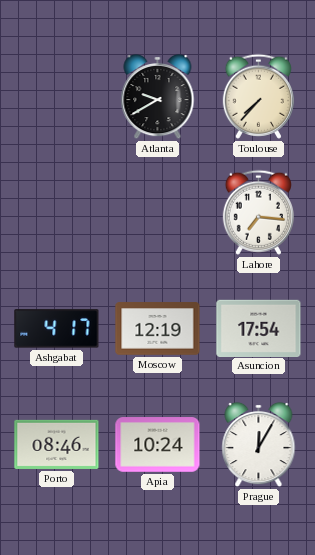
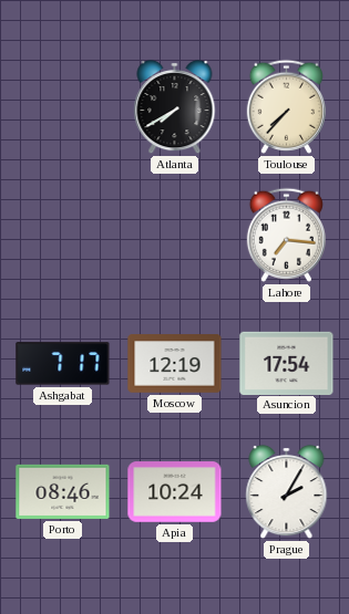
Atlanta: 9:40 -> 7:40 (175, 107)
Ashgabat: 4:17 -> 7:17 (63, 364)
Prague: 12:05 -> 2:05 (287, 492)
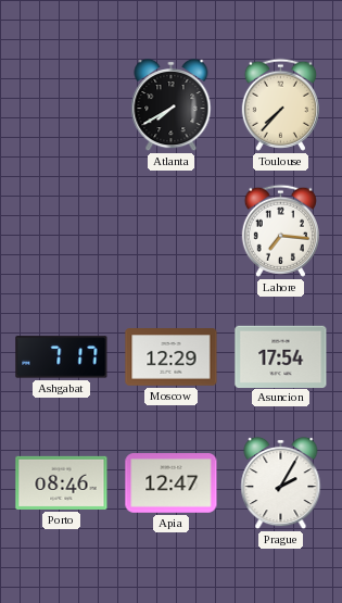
Moscow: 12:19 -> 12:29 (172, 357)
Apia: 10:24 -> 12:47 (172, 483)
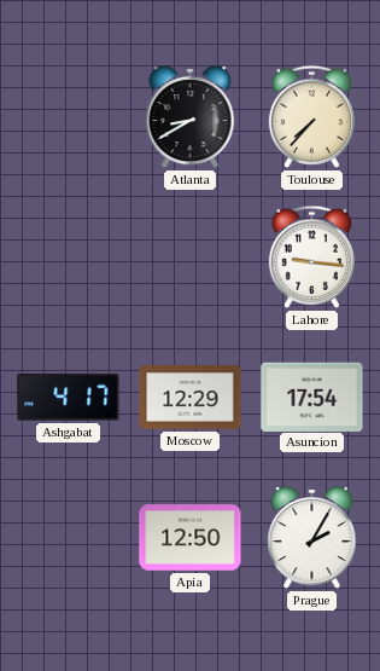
Atlanta: 7:40 -> 8:40 (191, 117)
Lahore: 7:16 -> 9:16 (311, 256)
Ashgabat: 7:17 -> 4:17 (69, 398)
Porto: 08:46 -> none (62, 482)
Apia: 12:47 -> 12:50 (191, 538)
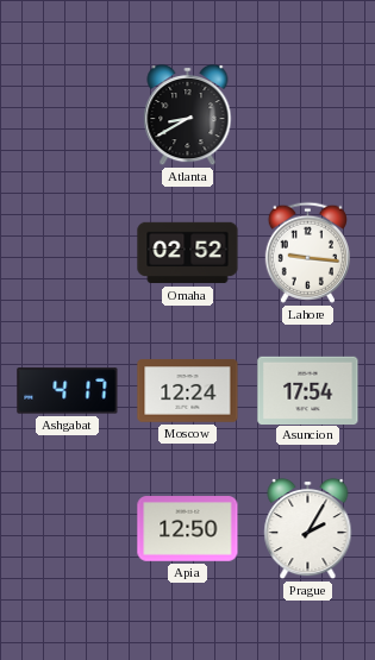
Toulouse: 7:37 -> none (311, 116)
Omaha: none -> 02:52 (188, 253)
Moscow: 12:29 -> 12:24 (188, 391)
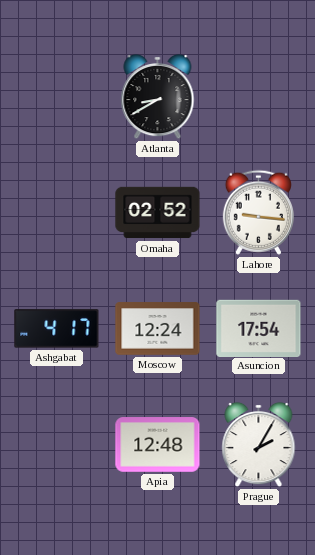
Apia: 12:50 -> 12:48 (158, 445)
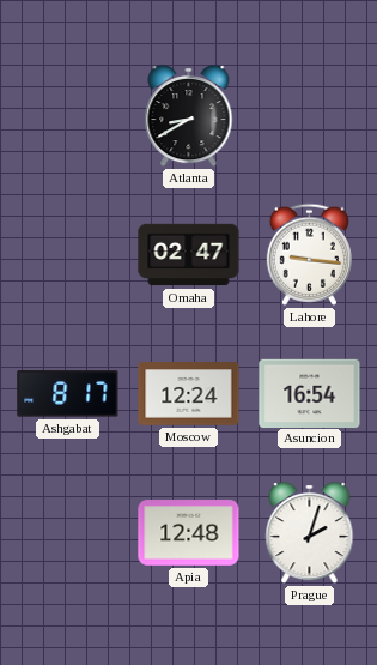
Omaha: 02:52 -> 02:47 (189, 255)
Ashgabat: 4:17 -> 8:17 (68, 394)
Asuncion: 17:54 -> 16:54 (310, 393)
Prague: 2:05 -> 2:03 (310, 533)
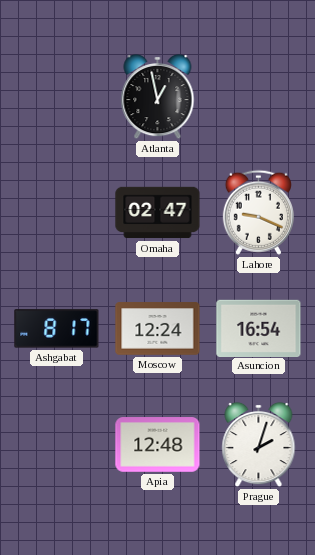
Atlanta: 8:40 -> 12:58 (158, 97)
Lahore: 9:16 -> 9:19 (258, 212)
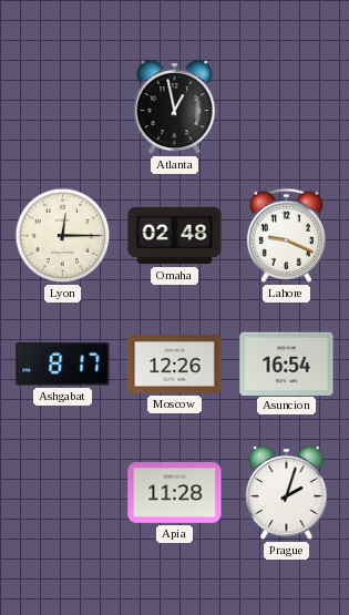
Lyon: none -> 12:15 (63, 236)
Omaha: 02:47 -> 02:48 (175, 236)
Moscow: 12:24 -> 12:26 (175, 365)
Apia: 12:48 -> 11:28 (175, 493)
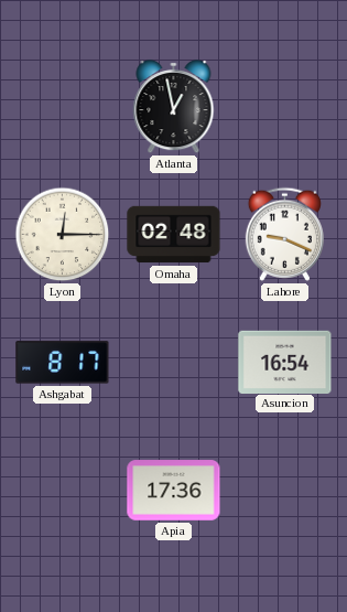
Moscow: 12:26 -> none (175, 365)
Apia: 11:28 -> 17:36 (174, 491)
Prague: 2:03 -> none (287, 493)
